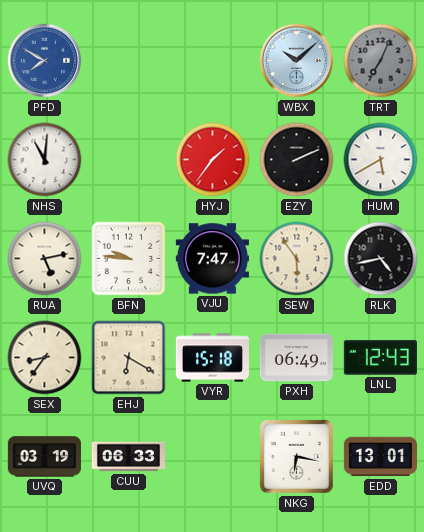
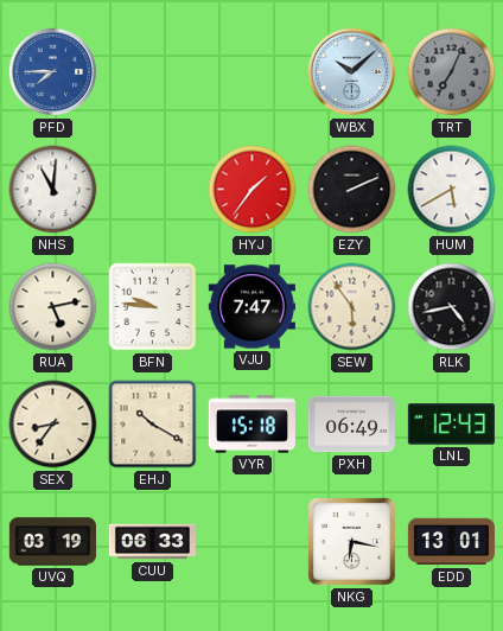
PFD: 7:50 -> 7:45 (53, 72)
EHJ: 6:20 -> 10:20 (153, 425)
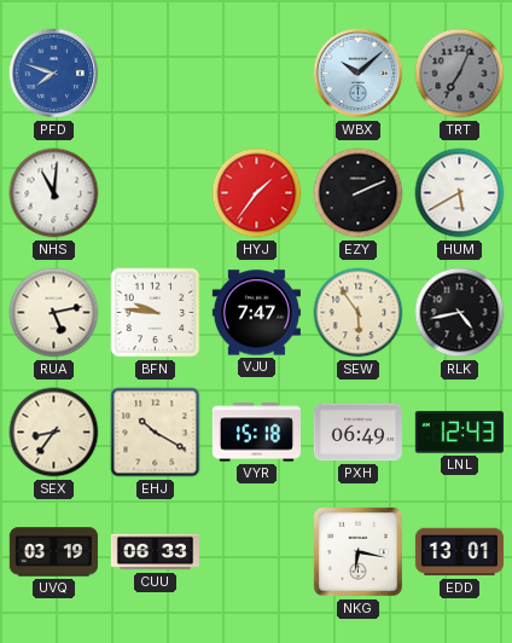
PFD: 7:45 -> 7:48 (54, 74)
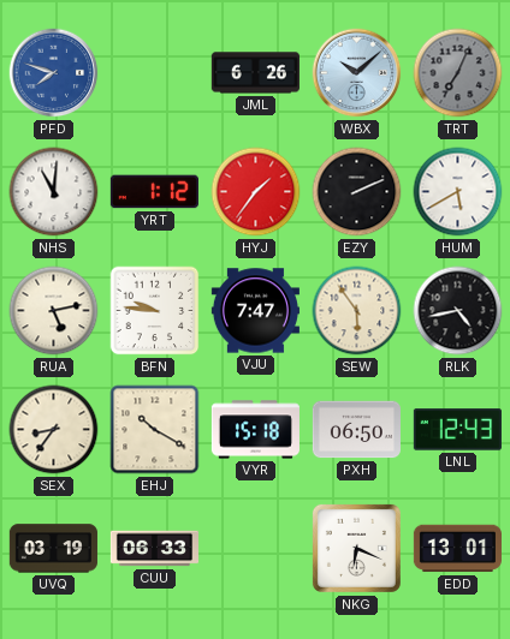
JML: none -> 6:26 (255, 73)
YRT: none -> 1:12 (154, 192)
PXH: 06:49 -> 06:50 (356, 430)
NKG: 6:17 -> 6:19 (356, 548)
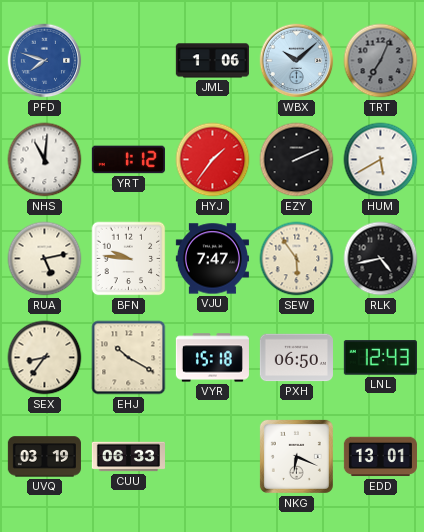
JML: 6:26 -> 1:06 (212, 61)
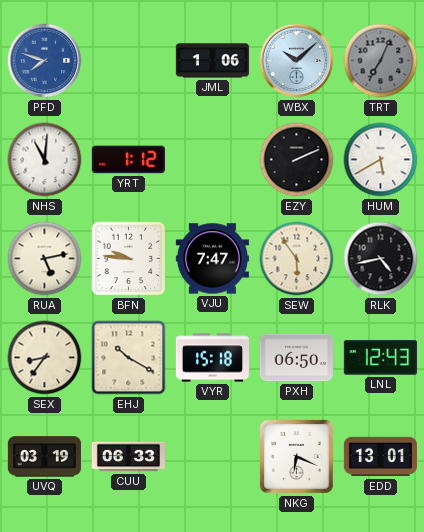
HYJ: 1:36 -> none (213, 160)
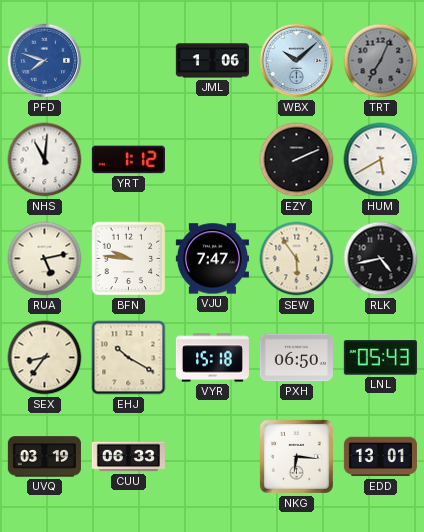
LNL: 12:43 -> 05:43 (380, 358)
NKG: 6:19 -> 6:16 (296, 456)
